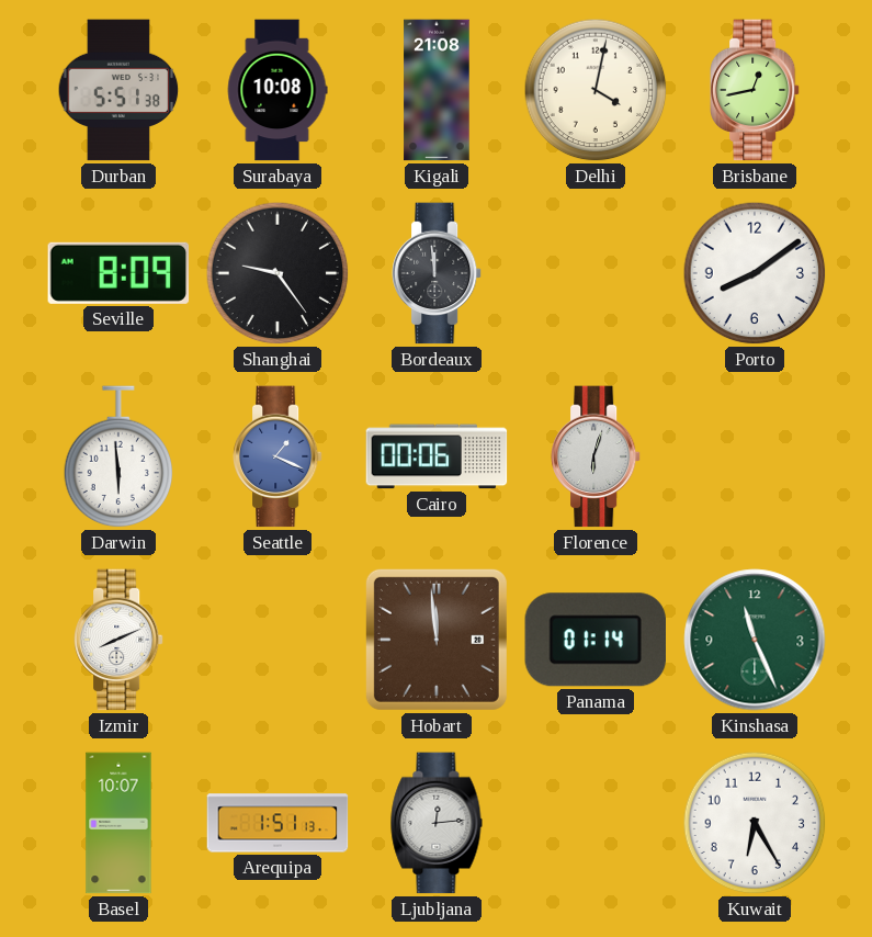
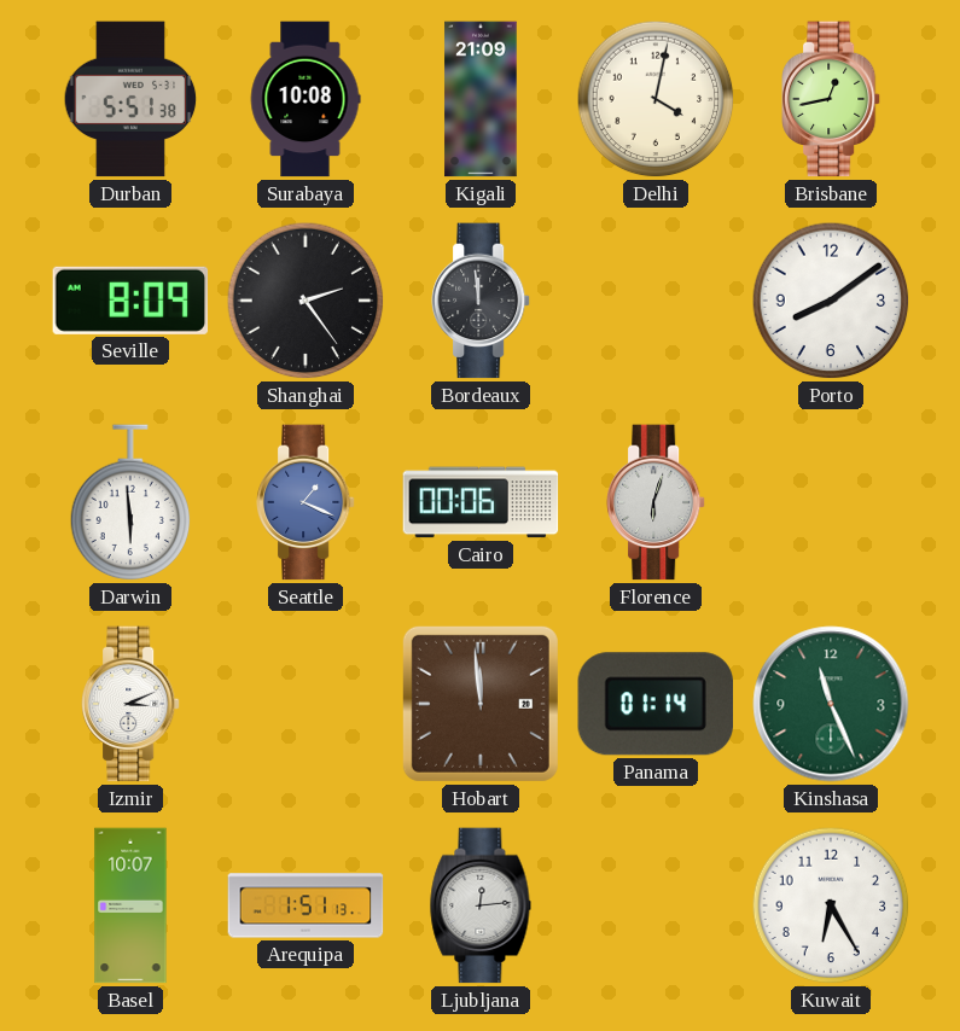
Kigali: 21:08 -> 21:09 (481, 99)
Shanghai: 9:24 -> 2:24 (306, 301)
Izmir: 8:11 -> 3:11 (130, 704)
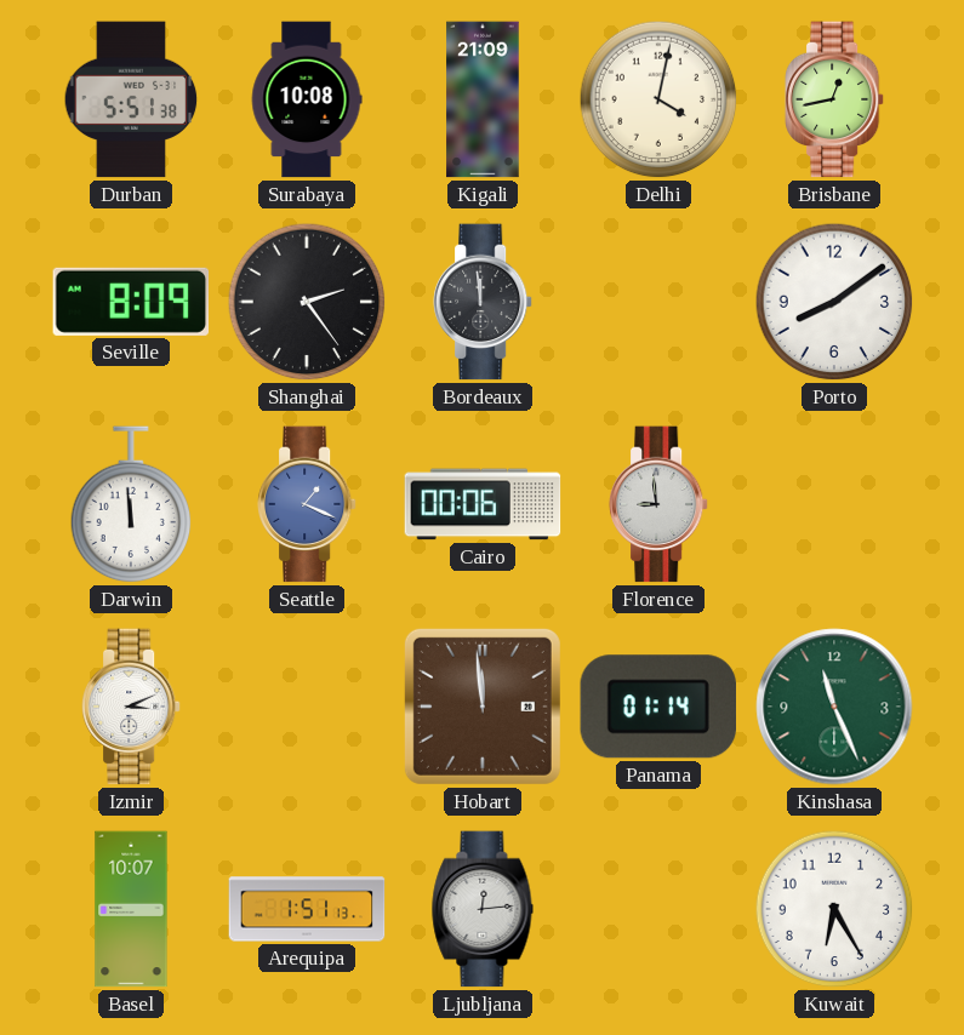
Darwin: 5:59 -> 11:59 (131, 505)
Florence: 6:03 -> 8:59 (658, 504)
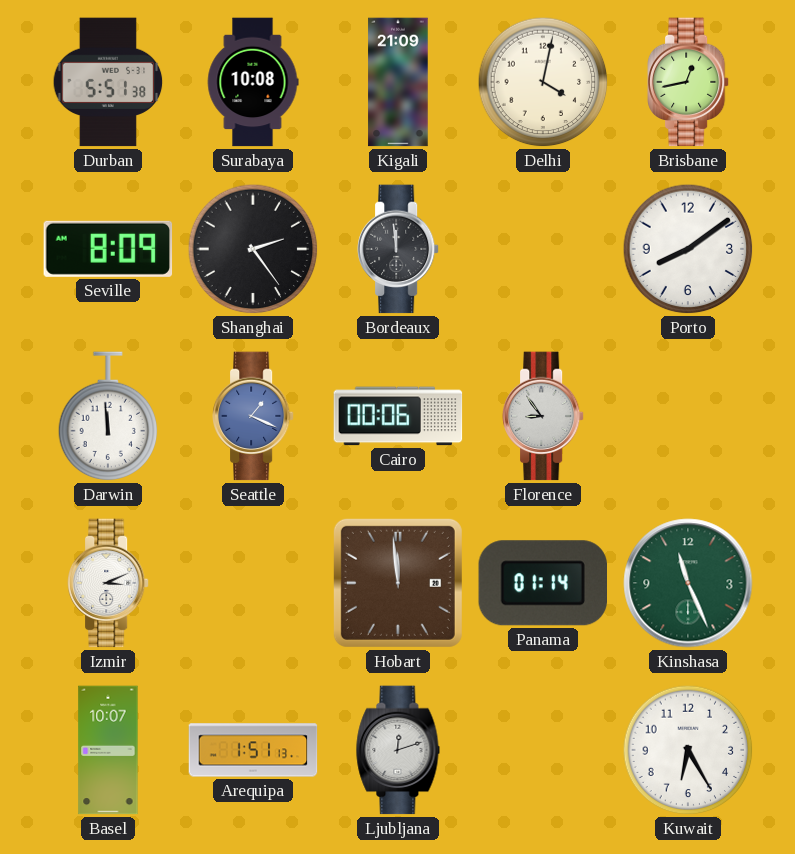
Florence: 8:59 -> 8:54 (543, 416)
Ljubljana: 12:14 -> 12:12 (398, 750)
